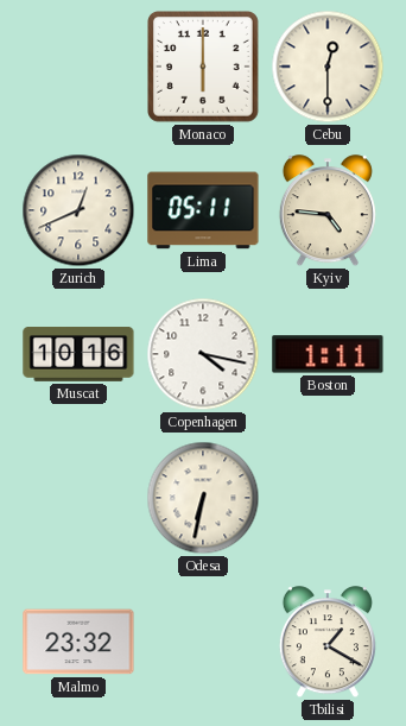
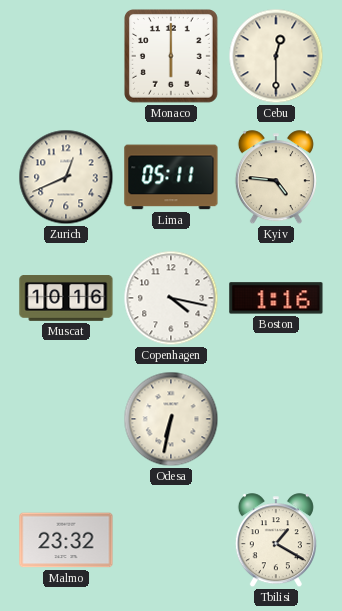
Boston: 1:11 -> 1:16 (276, 298)
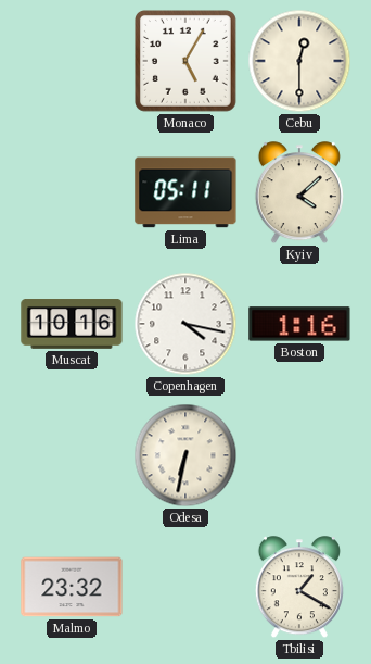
Monaco: 6:00 -> 5:05 (187, 62)
Zurich: 12:41 -> none (66, 177)
Kyiv: 4:46 -> 4:08 (299, 193)
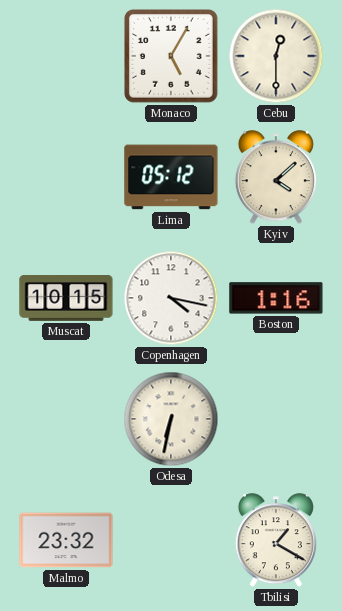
Lima: 05:11 -> 05:12 (171, 177)
Muscat: 10:16 -> 10:15 (66, 299)
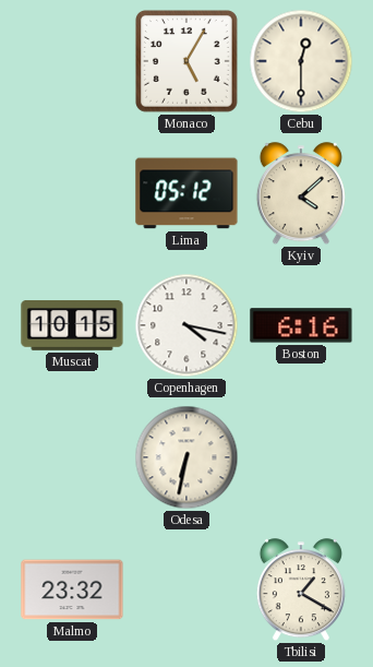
Boston: 1:16 -> 6:16 (301, 325)
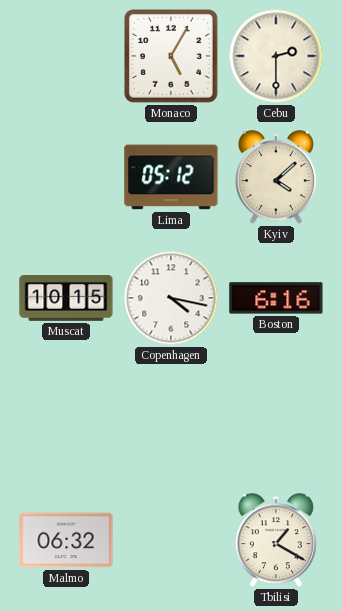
Cebu: 12:30 -> 2:30 (276, 56)
Odesa: 6:32 -> none (186, 457)
Malmo: 23:32 -> 06:32 (66, 540)
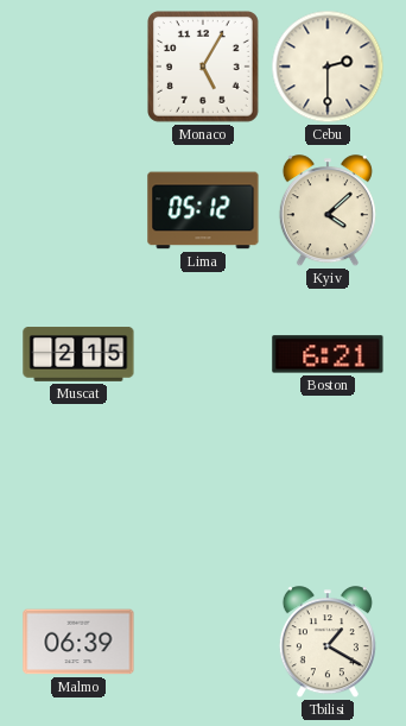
Muscat: 10:15 -> 2:15 (78, 355)
Copenhagen: 4:17 -> none (171, 298)
Boston: 6:16 -> 6:21 (328, 354)
Malmo: 06:32 -> 06:39 (78, 642)
